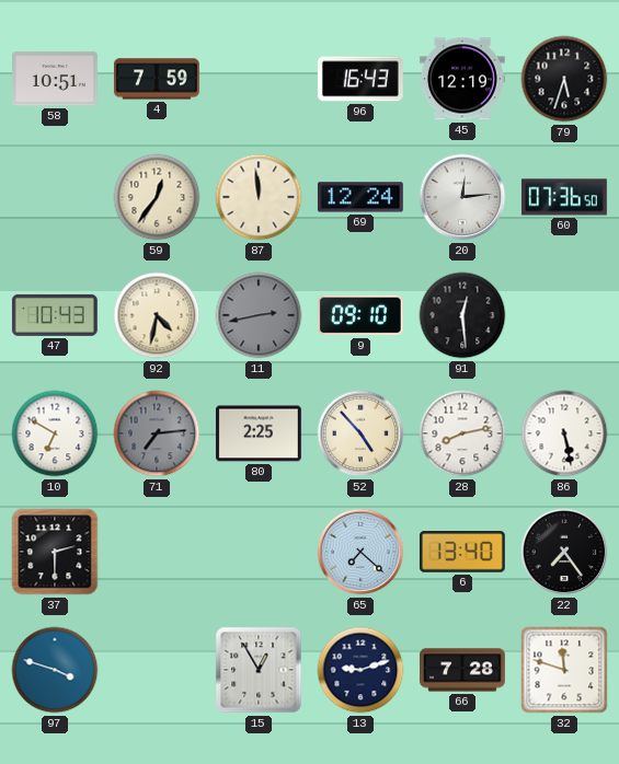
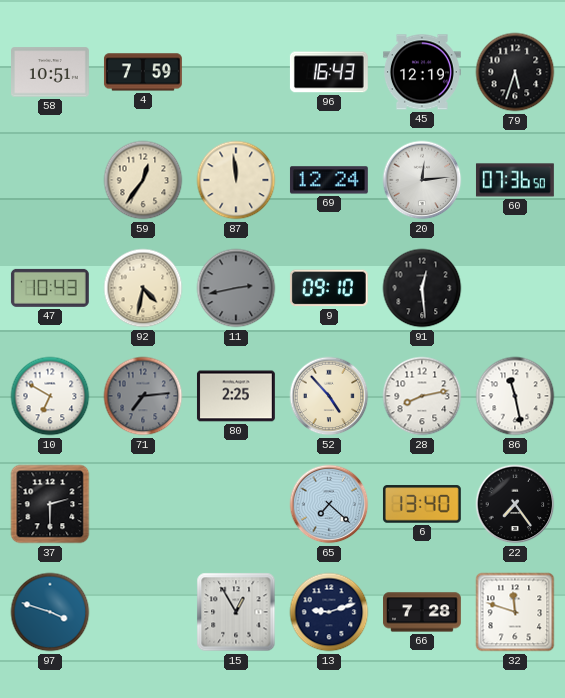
86: 5:28 -> 11:28 (515, 396)
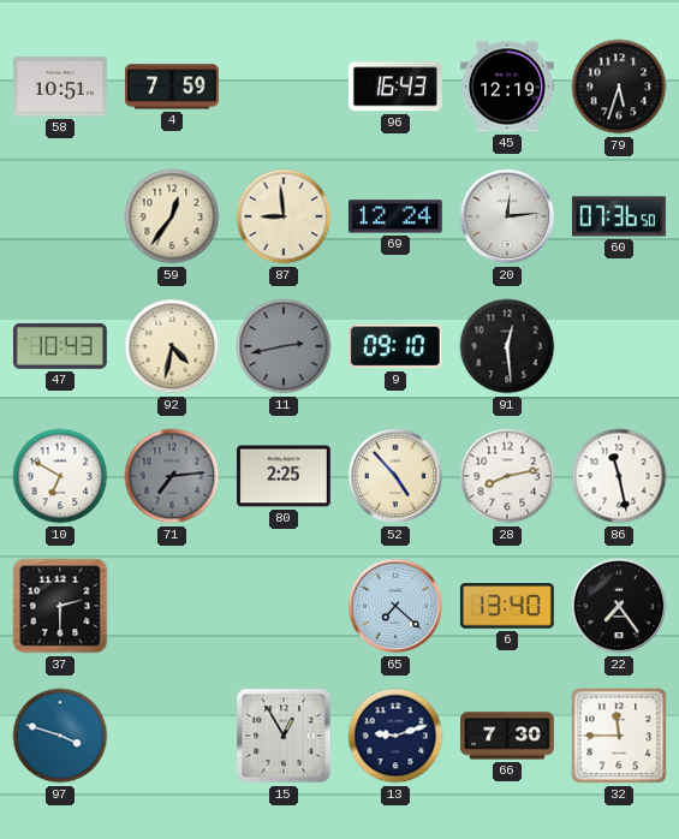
87: 11:59 -> 8:59 (284, 216)
66: 7:28 -> 7:30 (508, 736)
32: 11:48 -> 11:45 (619, 736)
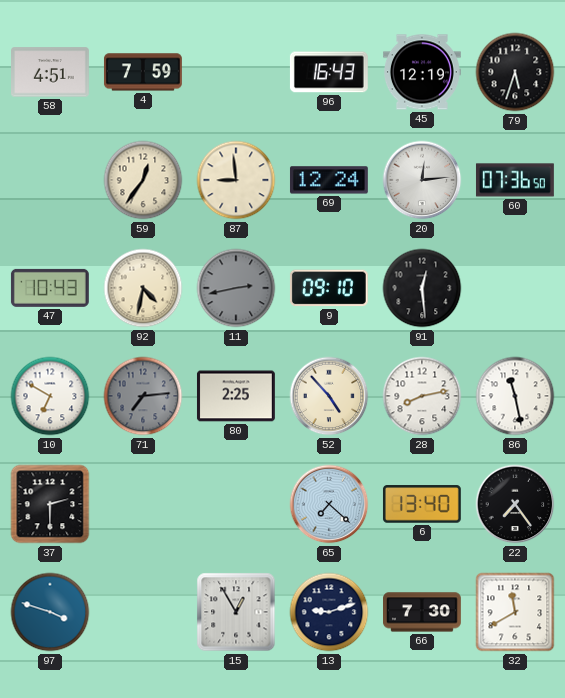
58: 10:51 -> 4:51 (51, 72)
32: 11:45 -> 11:40 (515, 612)
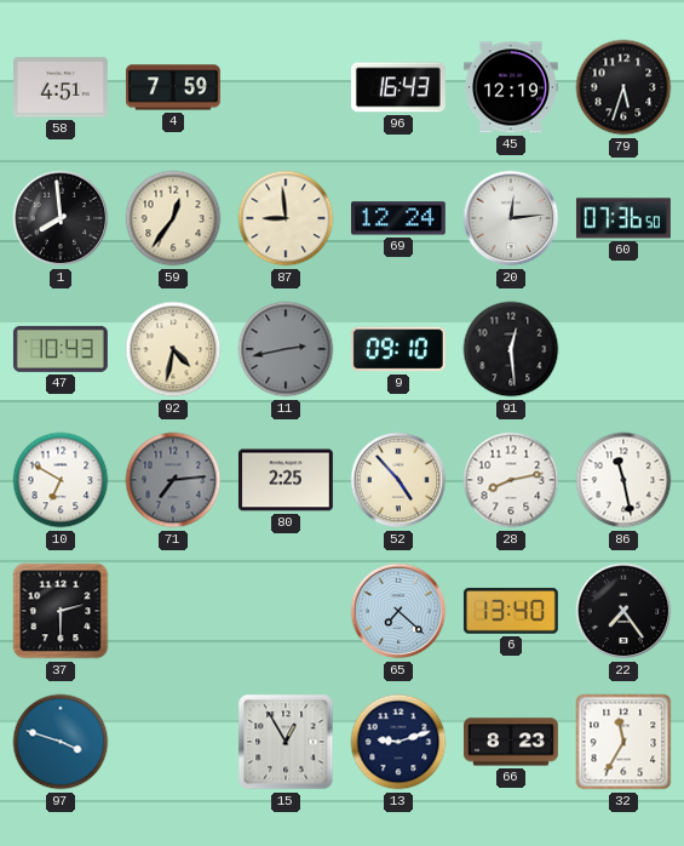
1: none -> 7:59 (61, 218)
66: 7:30 -> 8:23 (512, 742)
32: 11:40 -> 11:35 (623, 742)
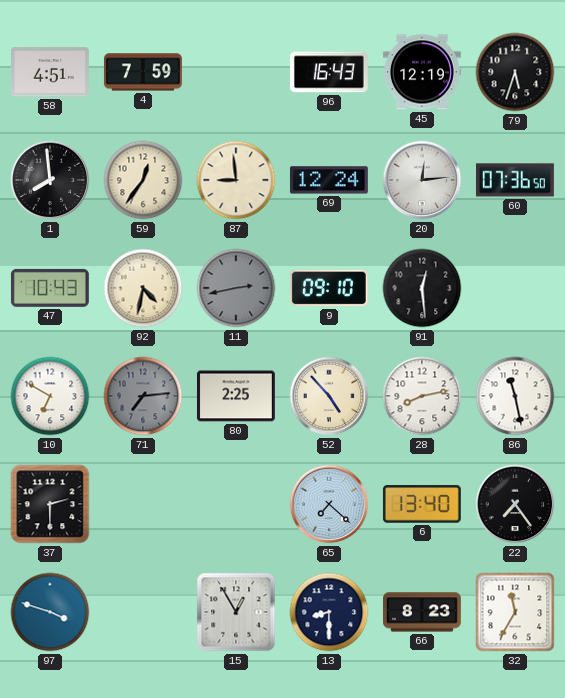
13: 9:12 -> 8:30 (329, 612)
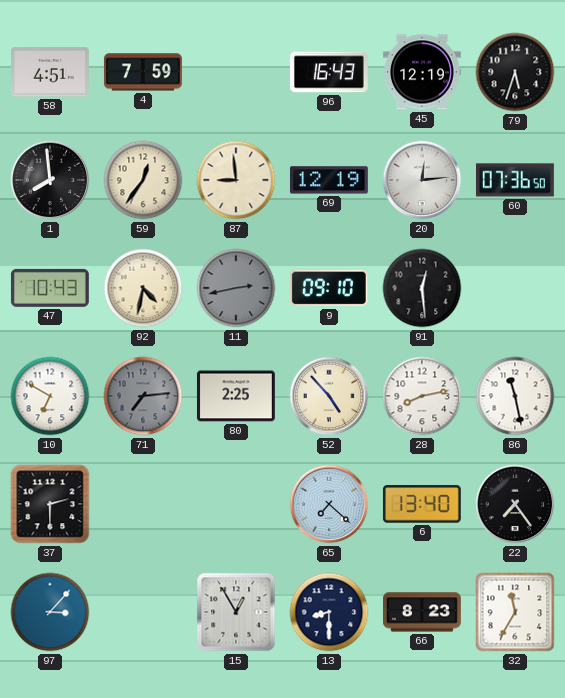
69: 12:24 -> 12:19 (329, 180)
97: 3:48 -> 3:07 (50, 612)
